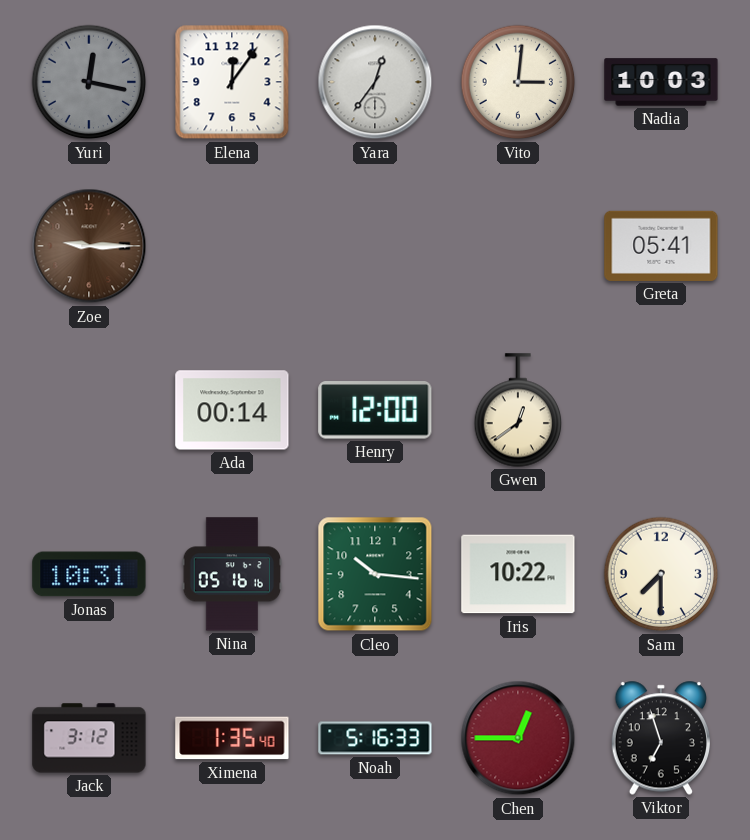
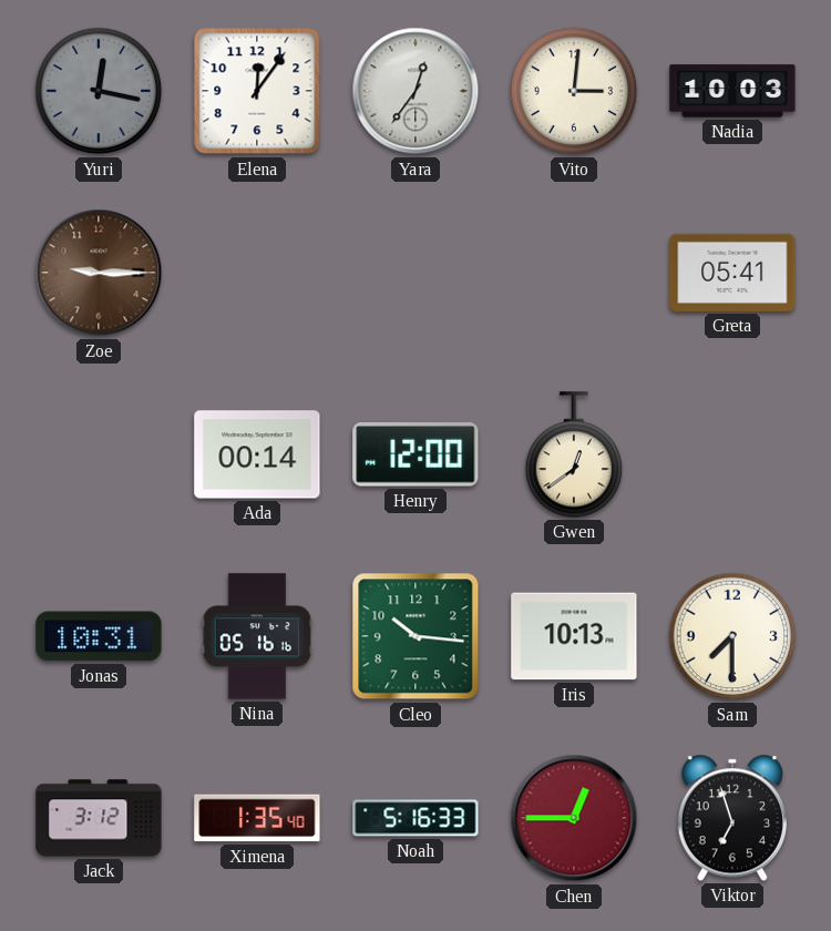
Iris: 10:22 -> 10:13 (574, 636)
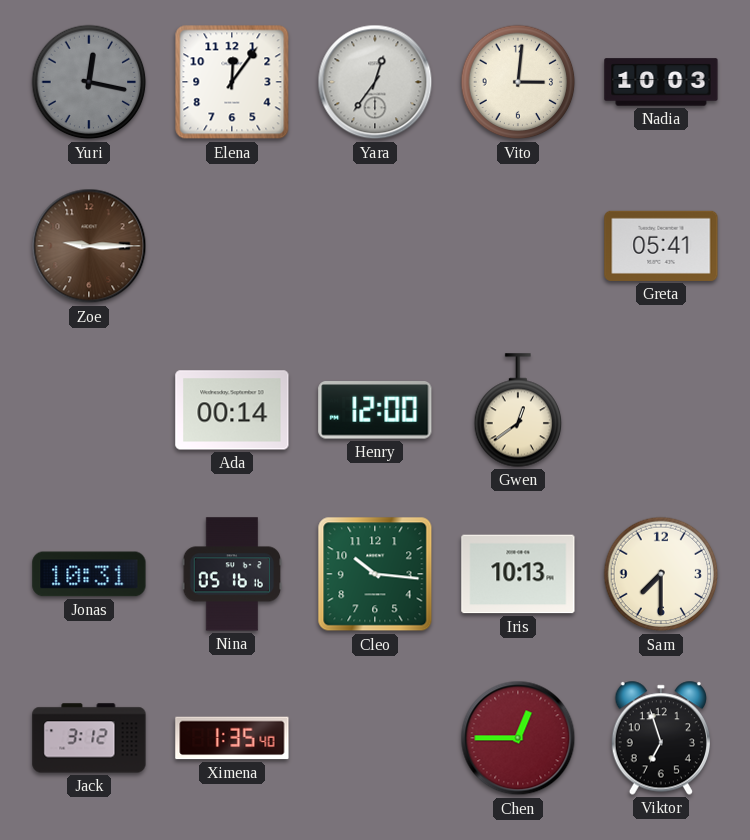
Noah: 5:16 -> none (416, 818)
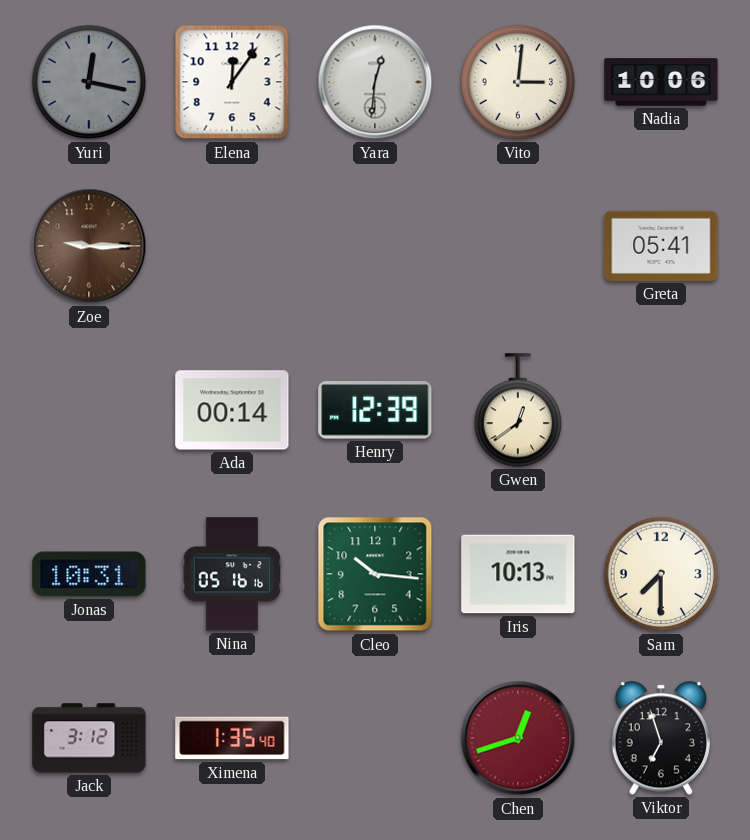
Yara: 12:36 -> 12:31 (375, 82)
Nadia: 10:03 -> 10:06 (661, 82)
Henry: 12:00 -> 12:39 (375, 410)
Chen: 12:45 -> 12:42 (518, 738)
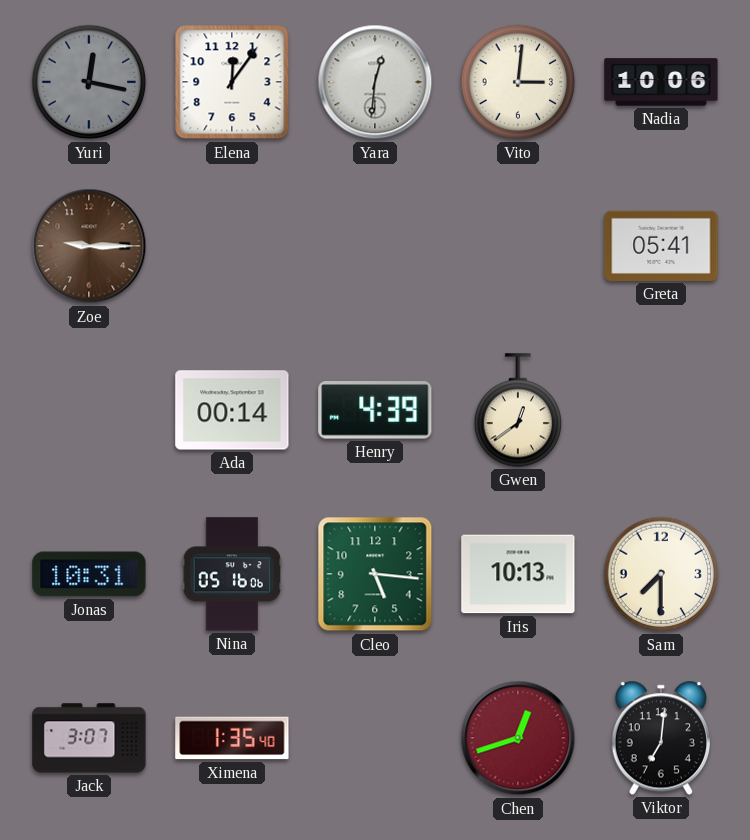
Henry: 12:39 -> 4:39 (375, 410)
Nina: 05:16:16 -> 05:16:06 (232, 574)
Cleo: 10:16 -> 5:16 (375, 574)
Jack: 3:12 -> 3:07 (89, 738)
Viktor: 6:57 -> 7:01 (660, 738)
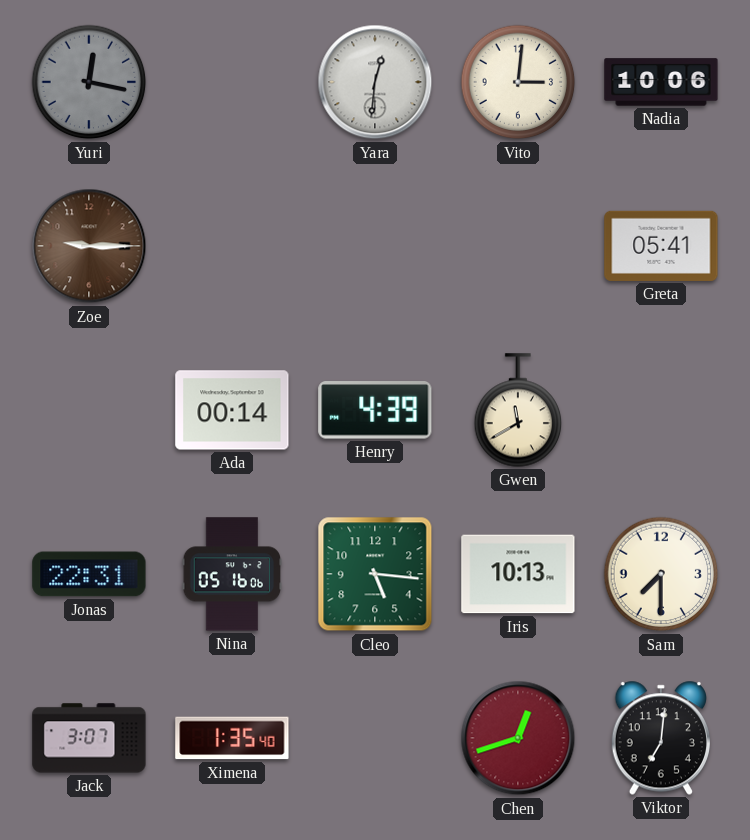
Elena: 12:06 -> none (232, 82)
Gwen: 12:39 -> 11:40 (518, 410)
Jonas: 10:31 -> 22:31 (89, 574)
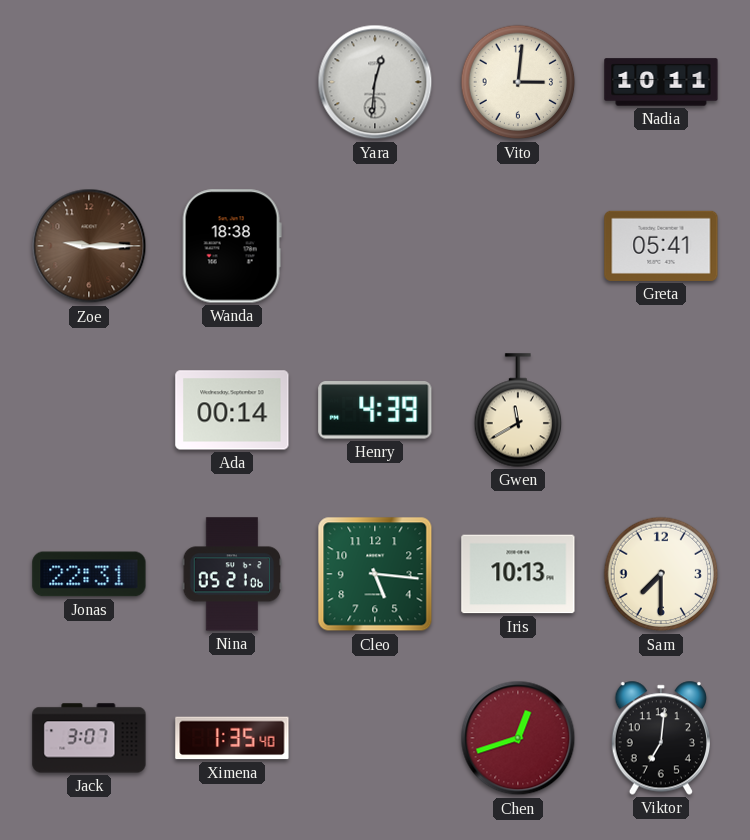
Yuri: 12:17 -> none (89, 82)
Nadia: 10:06 -> 10:11 (661, 82)
Wanda: none -> 18:38 (232, 246)
Nina: 05:16 -> 05:21 (232, 574)
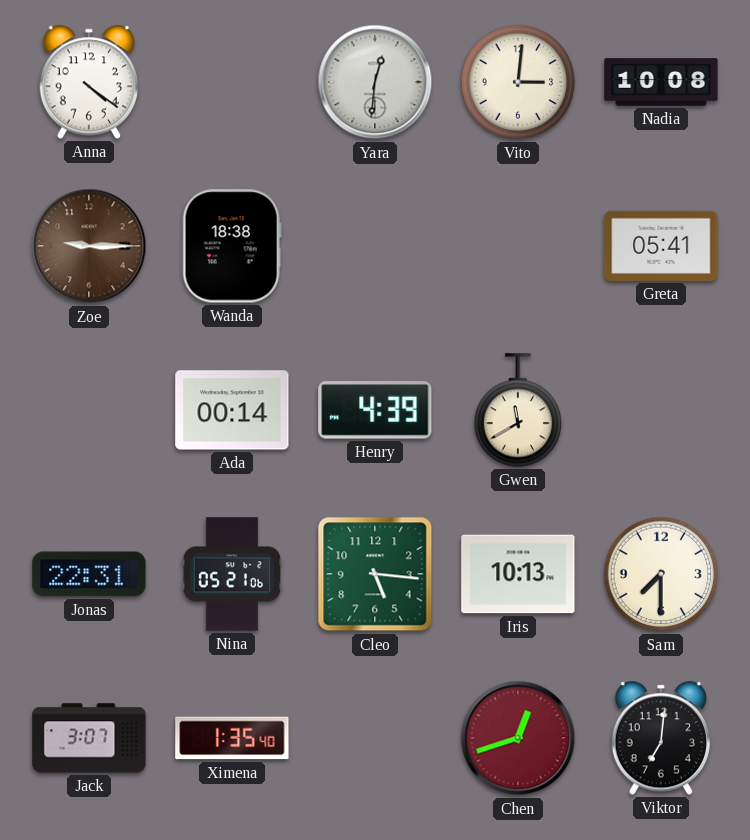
Anna: none -> 4:21 (88, 82)
Nadia: 10:11 -> 10:08 (661, 82)
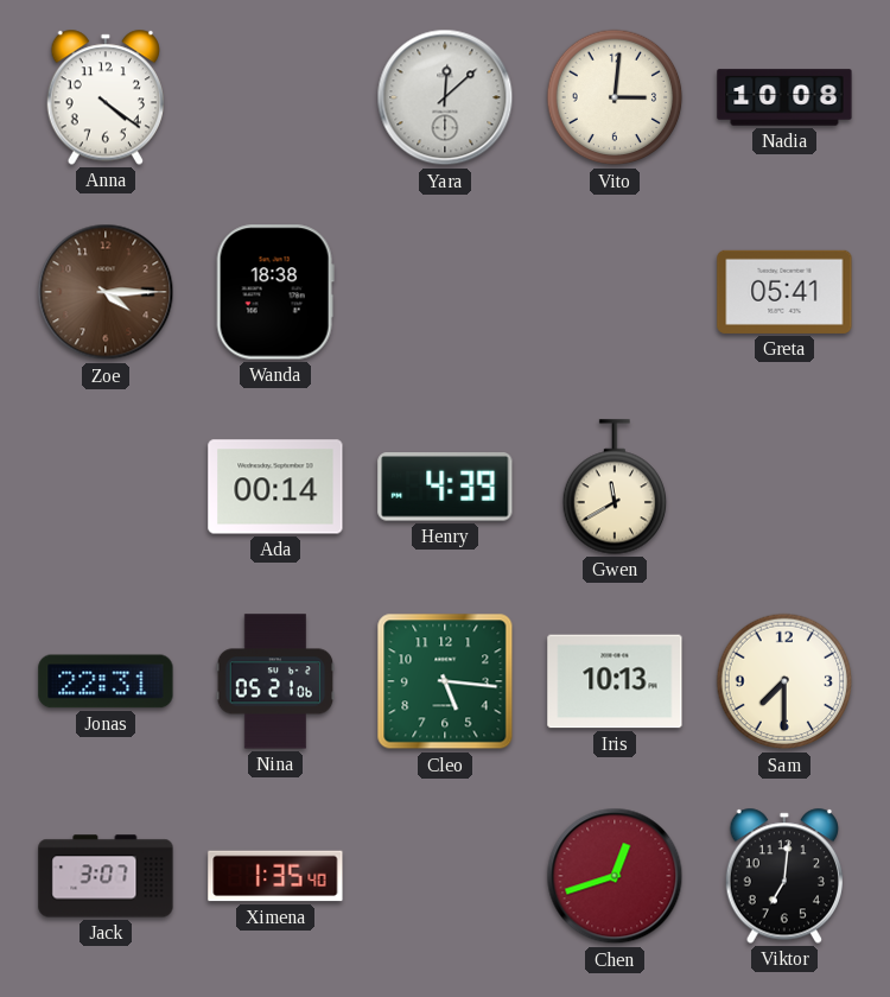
Yara: 12:31 -> 12:08 (445, 97)
Zoe: 9:15 -> 4:15 (106, 292)
